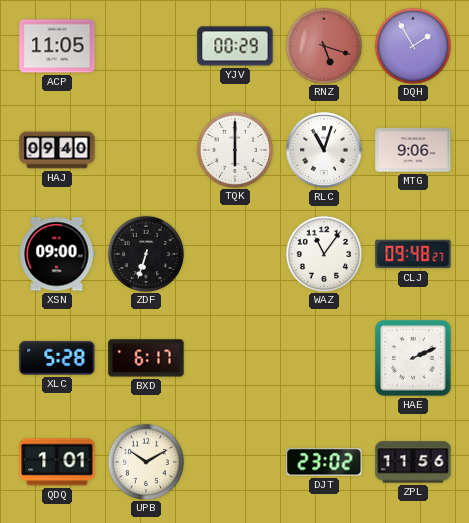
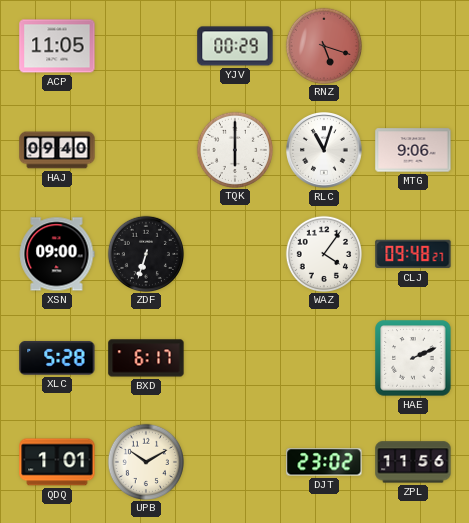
DQH: 1:55 -> none (412, 45)
WAZ: 11:06 -> 4:06 (323, 253)
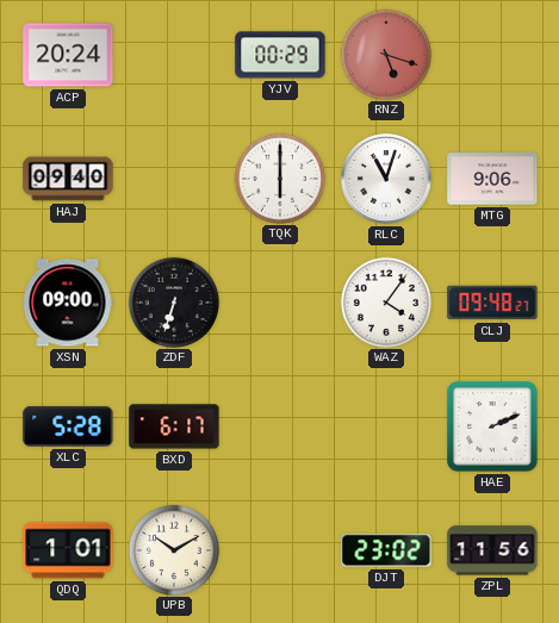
ACP: 11:05 -> 20:24 (68, 55)
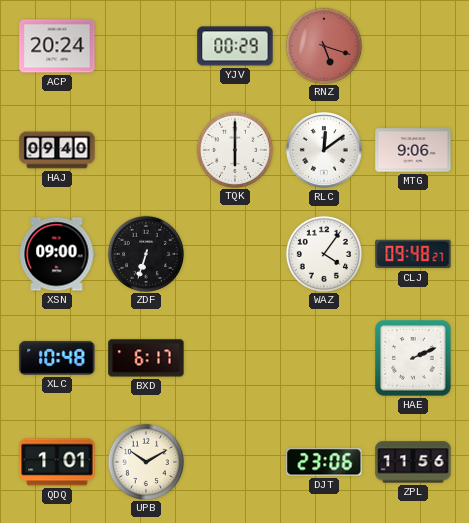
RLC: 11:03 -> 12:09 (325, 151)
XLC: 5:28 -> 10:48 (57, 358)
DJT: 23:02 -> 23:06 (324, 462)
